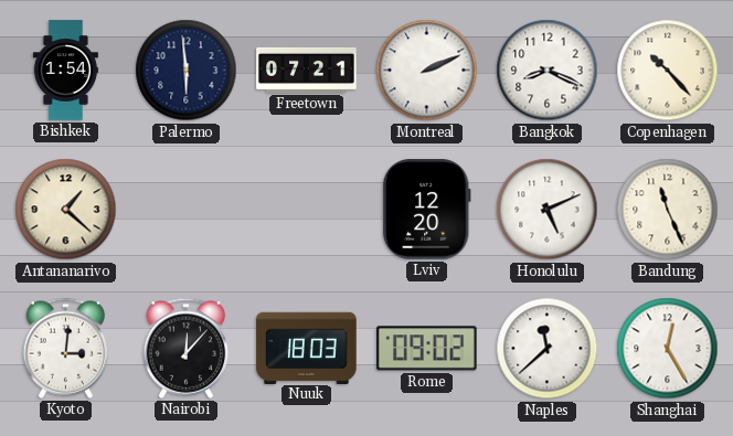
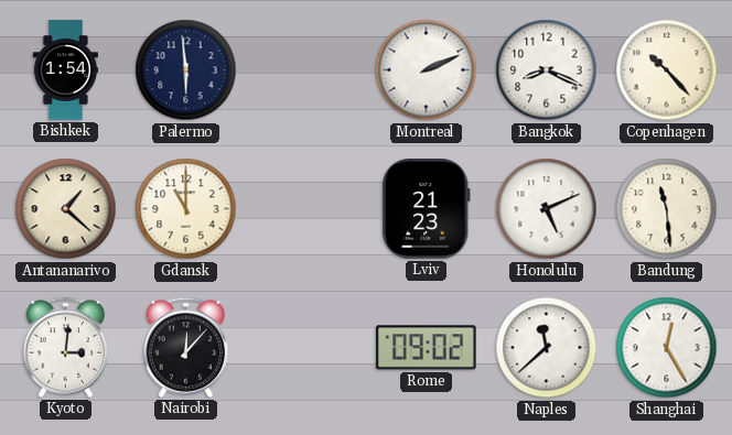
Freetown: 07:21 -> none (307, 70)
Gdansk: none -> 11:00 (186, 209)
Lviv: 12:20 -> 21:23 (426, 209)
Bandung: 11:26 -> 11:29 (667, 209)
Nuuk: 18:03 -> none (307, 348)
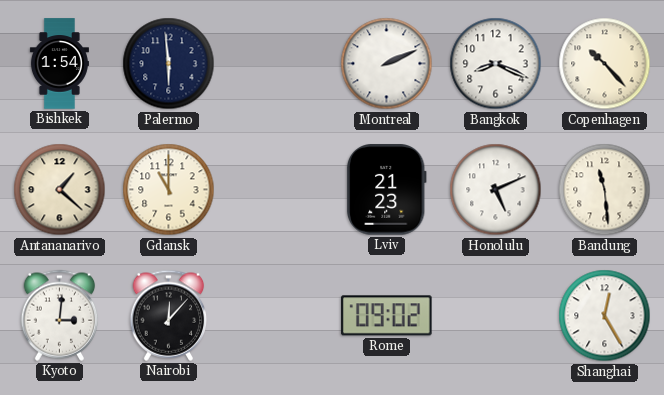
Naples: 11:38 -> none (547, 348)
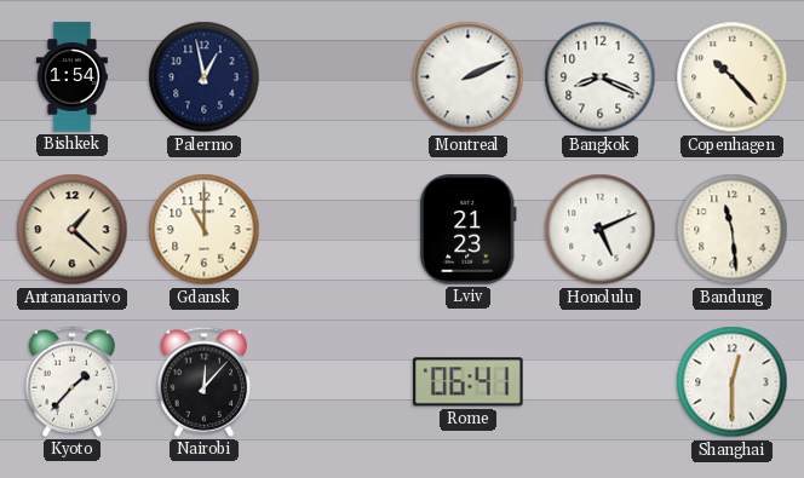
Palermo: 5:59 -> 12:58 (205, 77)
Kyoto: 3:01 -> 1:37 (73, 381)
Rome: 09:02 -> 06:41 (469, 382)
Shanghai: 12:25 -> 12:30 (733, 382)
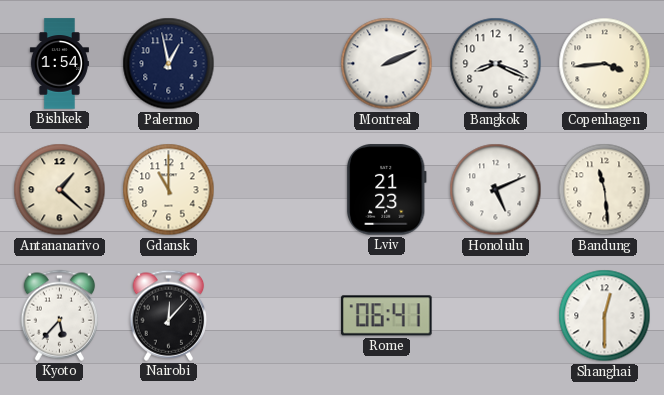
Copenhagen: 10:23 -> 3:44 (605, 64)
Kyoto: 1:37 -> 5:37 (60, 315)
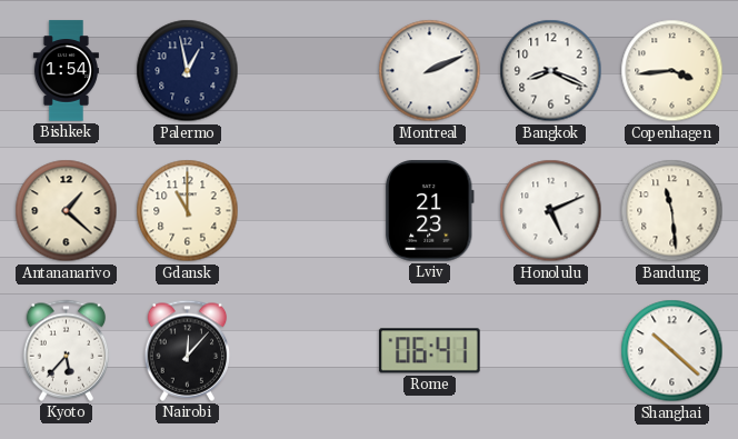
Shanghai: 12:30 -> 10:22 (672, 351)
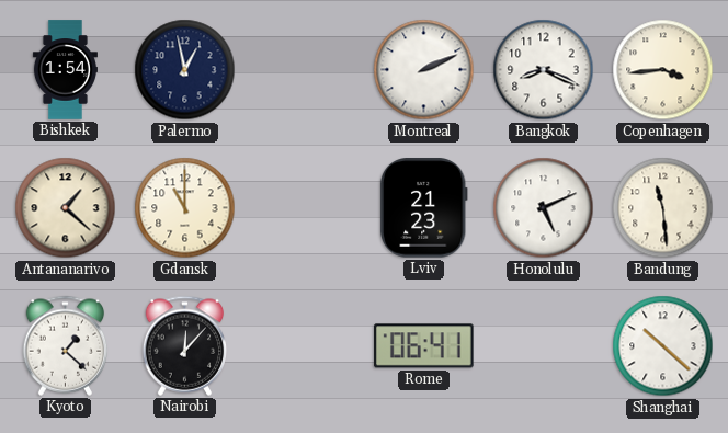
Kyoto: 5:37 -> 1:22 (66, 345)
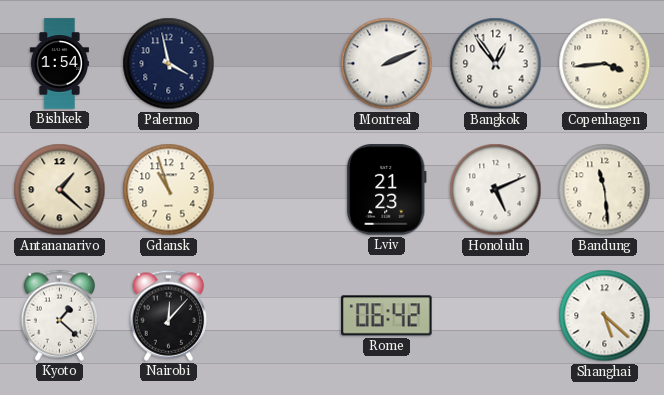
Palermo: 12:58 -> 3:58 (169, 64)
Bangkok: 8:19 -> 12:54 (496, 64)
Gdansk: 11:00 -> 10:57 (169, 190)
Rome: 06:41 -> 06:42 (387, 316)
Shanghai: 10:22 -> 5:22 (605, 316)
